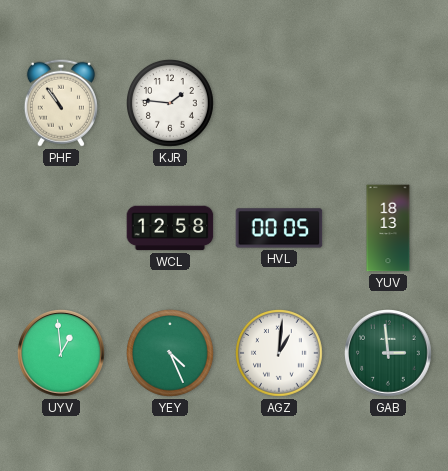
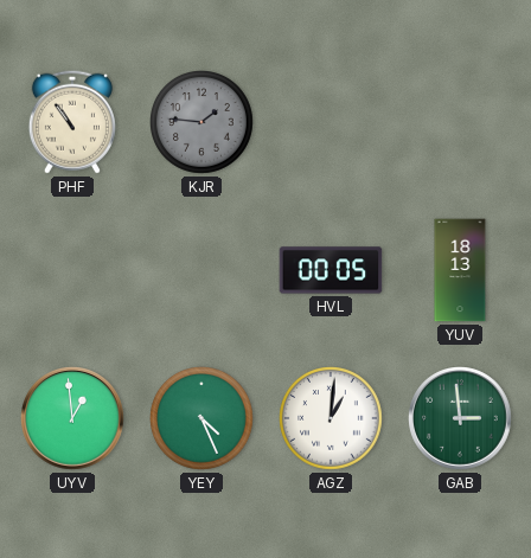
KJR dial: white -> grey (203, 123)
WCL: 12:58 -> none (170, 228)
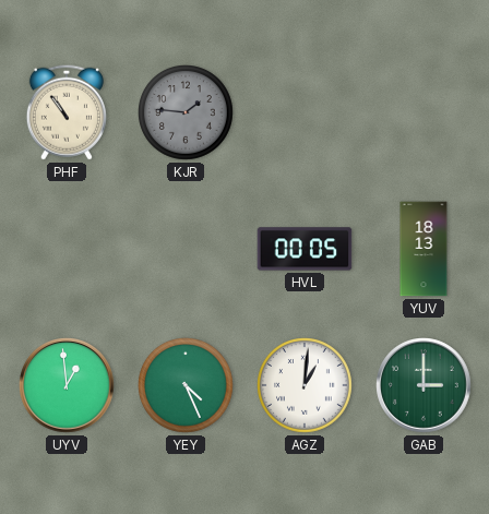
GAB: 2:59 -> 3:00 (425, 386)
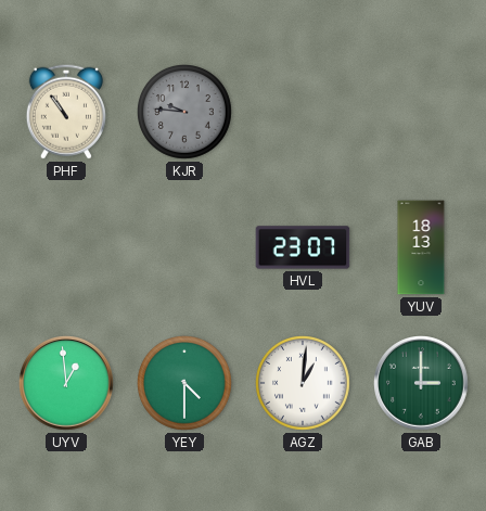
KJR: 1:46 -> 9:46 (186, 113)
HVL: 00:05 -> 23:07 (303, 247)
YEY: 4:26 -> 4:30 (186, 384)
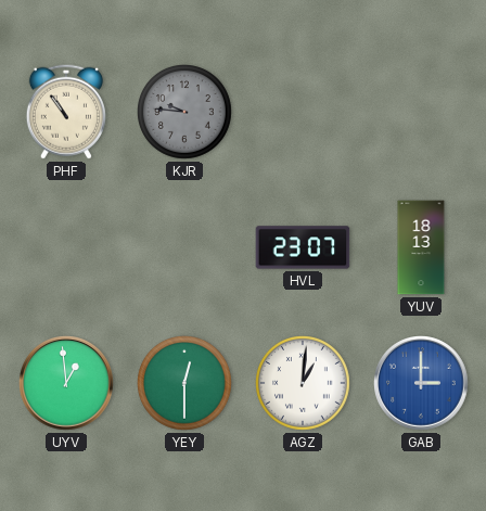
YEY: 4:30 -> 12:30 (186, 384)
GAB dial: green -> blue (422, 384)
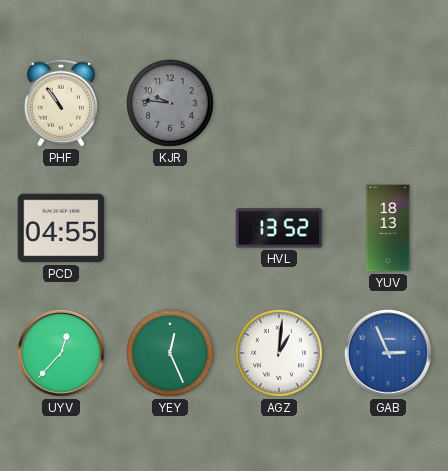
PCD: none -> 04:55 (61, 228)
HVL: 23:07 -> 13:52 (279, 228)
UYV: 12:59 -> 12:37 (62, 354)
YEY: 12:30 -> 12:26 (171, 354)
GAB: 3:00 -> 2:56 (389, 354)
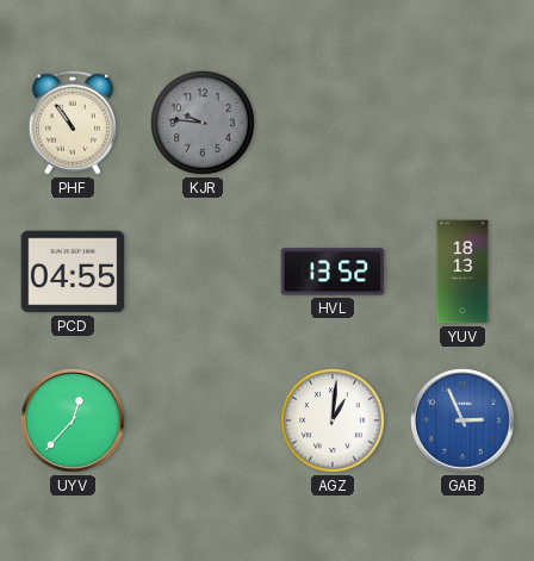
YEY: 12:26 -> none (171, 354)
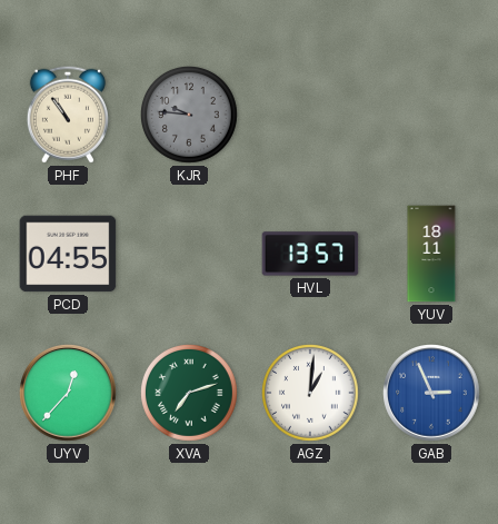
HVL: 13:52 -> 13:57 (310, 254)
YUV: 18:13 -> 18:11 (431, 254)
XVA: none -> 7:12 (190, 394)
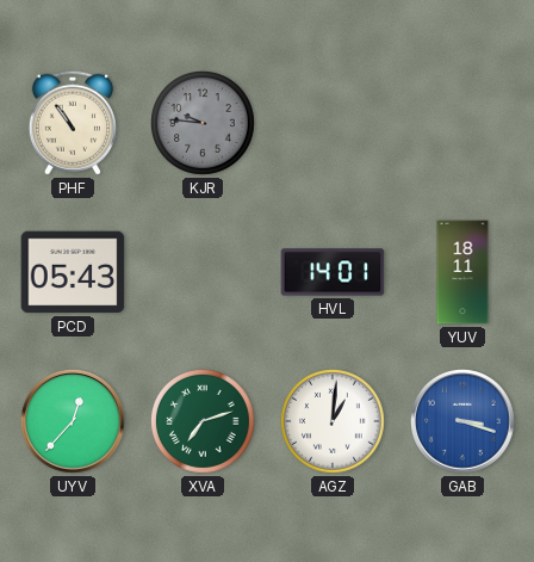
PCD: 04:55 -> 05:43 (73, 272)
HVL: 13:57 -> 14:01 (333, 272)
GAB: 2:56 -> 3:18 (464, 422)
